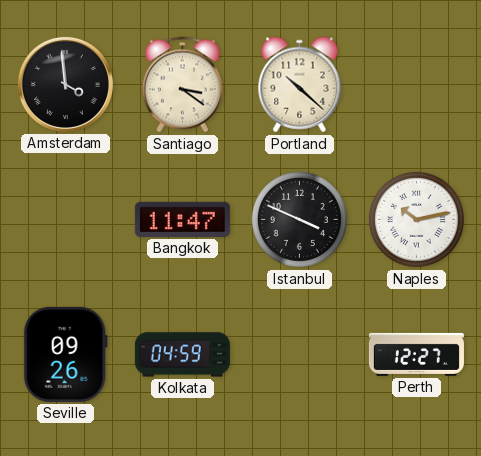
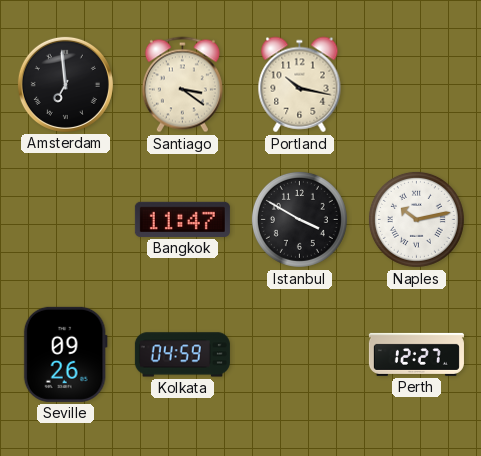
Amsterdam: 3:59 -> 6:59 (65, 84)
Portland: 10:22 -> 10:17 (300, 85)
Istanbul: 3:49 -> 3:50 (299, 219)
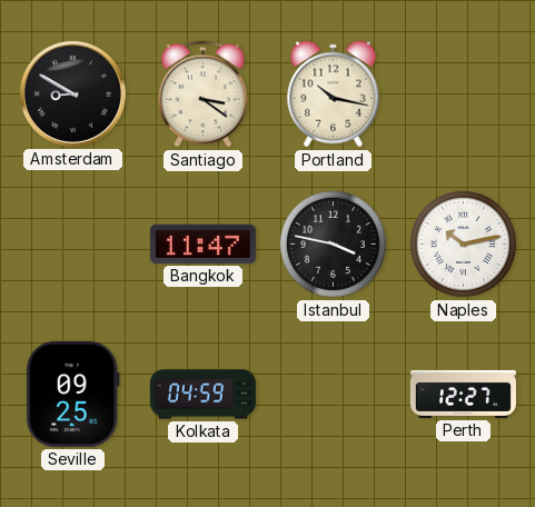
Amsterdam: 6:59 -> 8:50 (72, 93)
Istanbul: 3:50 -> 3:47 (333, 243)
Seville: 09:26 -> 09:25 (72, 394)
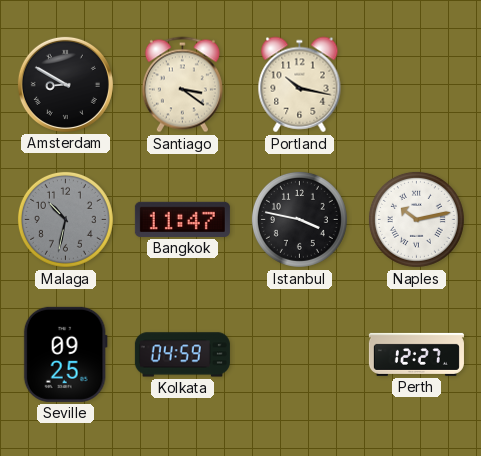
Malaga: none -> 10:32 (65, 219)
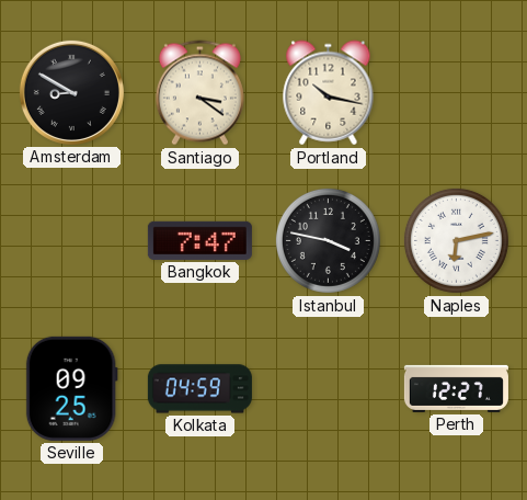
Malaga: 10:32 -> none (65, 219)
Bangkok: 11:47 -> 7:47 (199, 240)
Naples: 10:13 -> 6:13 (456, 240)
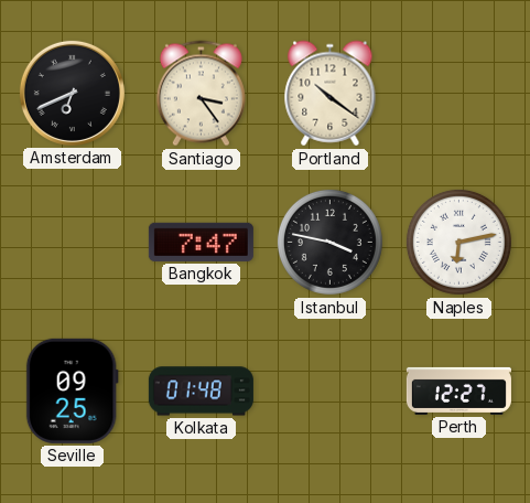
Amsterdam: 8:50 -> 6:41 (72, 93)
Santiago: 3:21 -> 3:24 (201, 94)
Portland: 10:17 -> 10:21 (331, 94)
Kolkata: 04:59 -> 01:48 (201, 392)
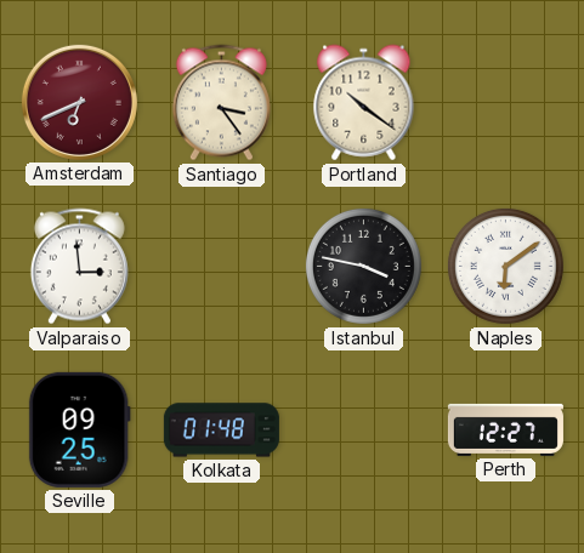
Amsterdam dial: black -> burgundy (79, 102)
Valparaiso: none -> 2:59 (79, 267)
Bangkok: 7:47 -> none (201, 242)
Naples: 6:13 -> 6:09 (505, 266)
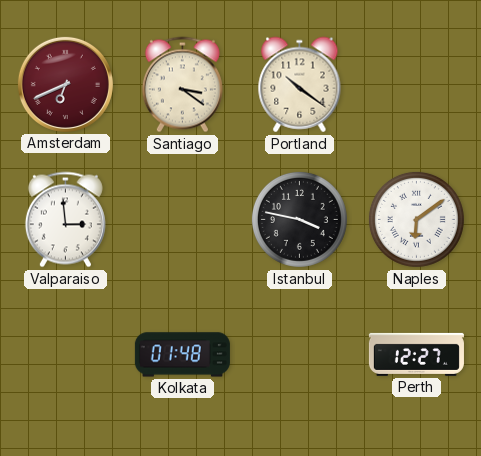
Santiago: 3:24 -> 3:21 (182, 85)
Seville: 09:25 -> none (79, 429)
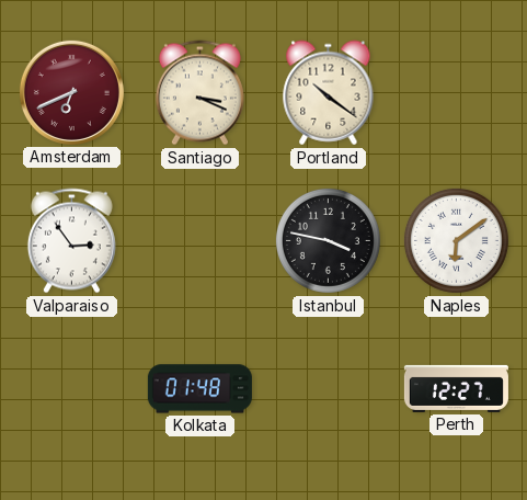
Santiago: 3:21 -> 3:19 (199, 93)
Valparaiso: 2:59 -> 2:54 (71, 241)
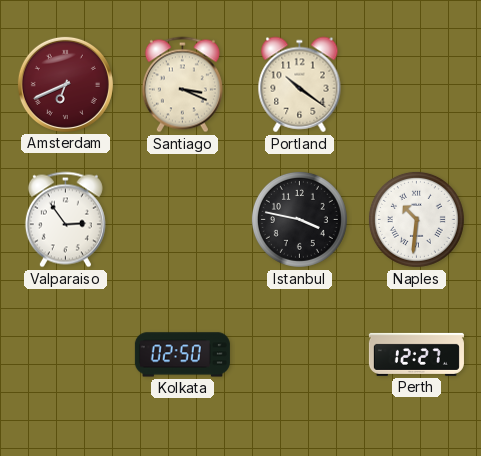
Naples: 6:09 -> 10:31 (416, 219)
Kolkata: 01:48 -> 02:50 (182, 355)
